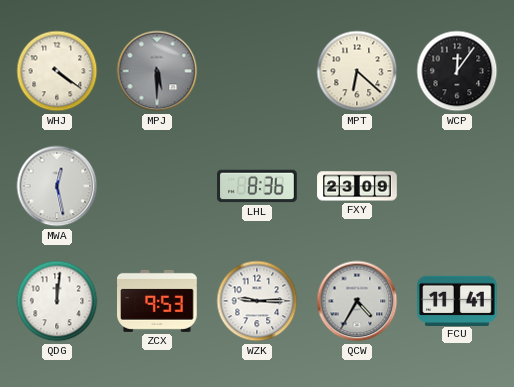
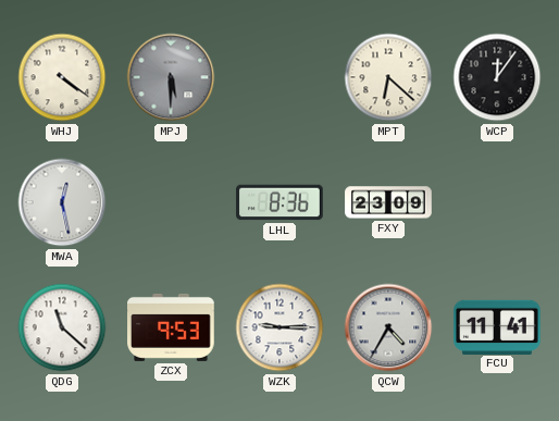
QDG: 12:01 -> 11:22 (62, 327)
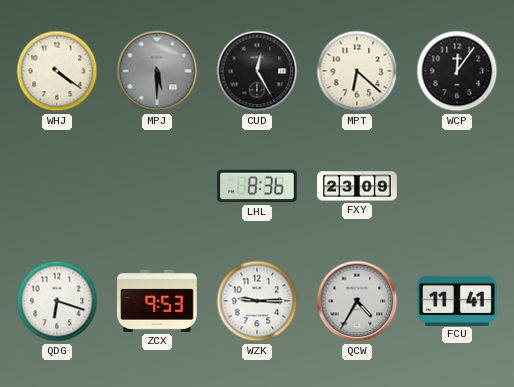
CUD: none -> 12:25 (257, 71)
MWA: 12:28 -> none (62, 202)
QDG: 11:22 -> 6:18 (57, 301)
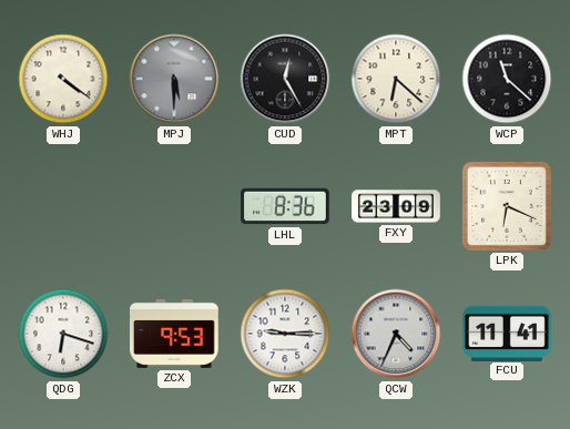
WCP: 12:06 -> 11:22 (507, 79)
LPK: none -> 6:19 (507, 206)
QCW: 4:35 -> 4:34 (396, 334)
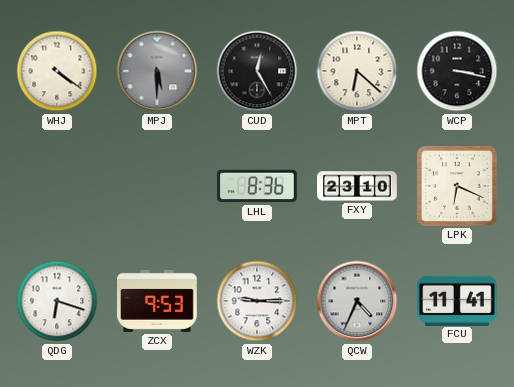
WCP: 11:22 -> 3:17 (457, 71)
FXY: 23:09 -> 23:10 (357, 186)
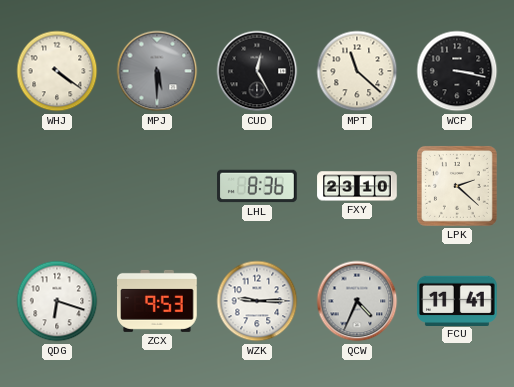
MPT: 6:22 -> 11:22 (357, 71)
LPK: 6:19 -> 2:22 (457, 186)
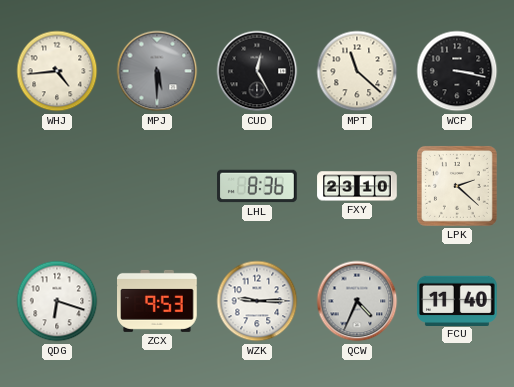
WHJ: 4:21 -> 4:44 (57, 71)
FCU: 11:41 -> 11:40 (457, 300)
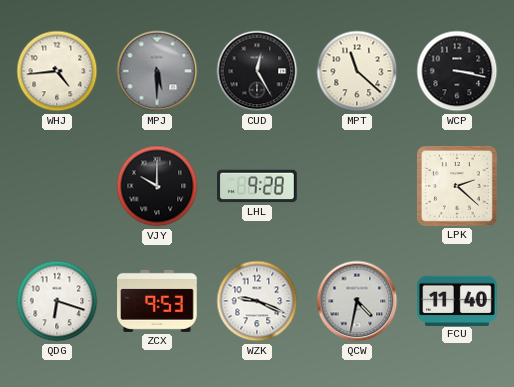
VJY: none -> 10:00 (157, 186)
LHL: 8:36 -> 9:28 (257, 186)
FXY: 23:10 -> none (357, 186)
WZK: 9:15 -> 9:19 (257, 301)
QCW: 4:34 -> 4:32 (357, 301)
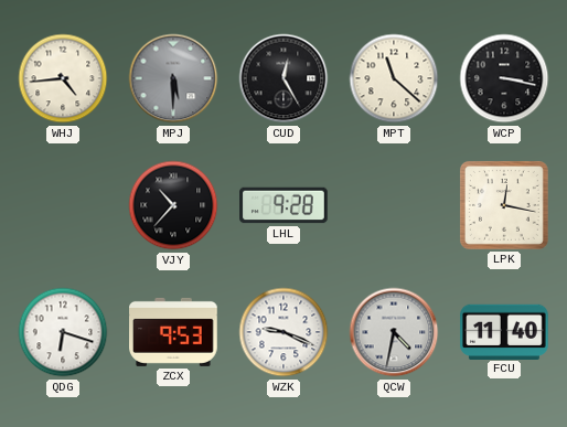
VJY: 10:00 -> 10:37 (173, 205)
LPK: 2:22 -> 12:17 (504, 205)
